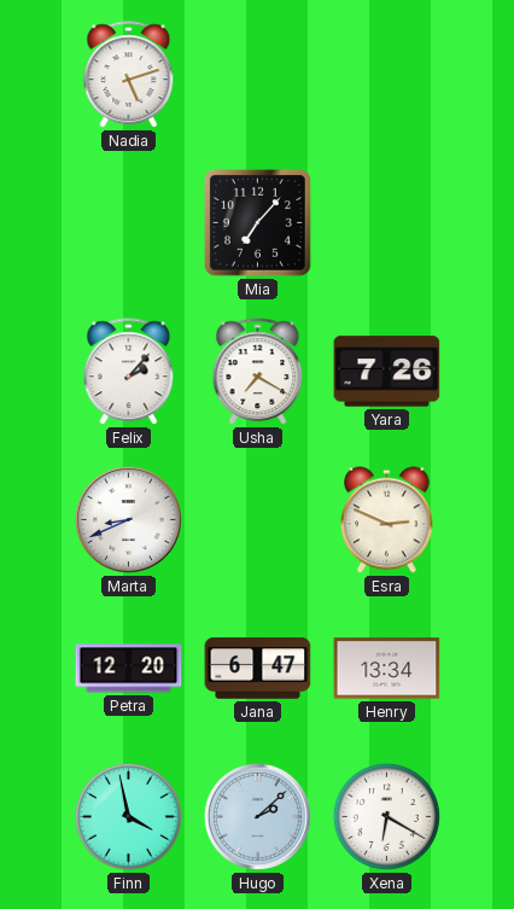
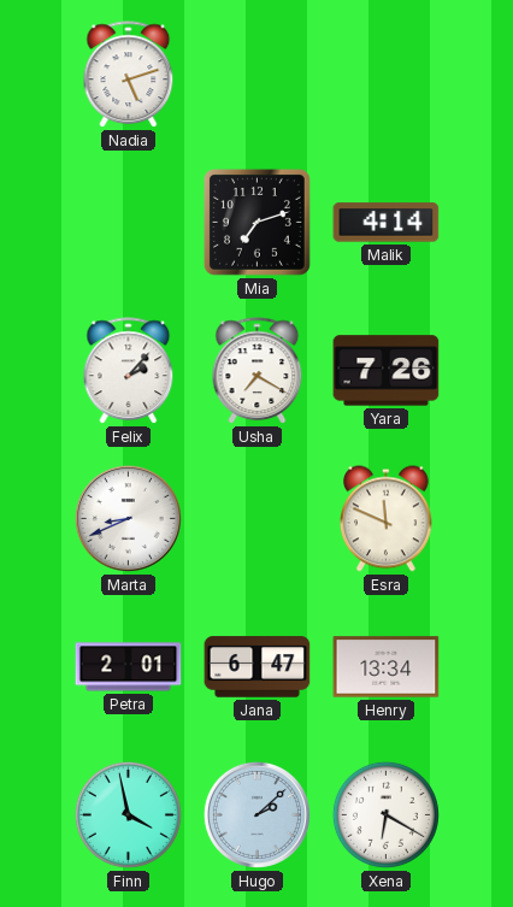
Mia: 7:07 -> 7:12 (256, 222)
Malik: none -> 4:14 (387, 223)
Esra: 2:49 -> 11:49 (387, 519)
Petra: 12:20 -> 2:01 (129, 667)
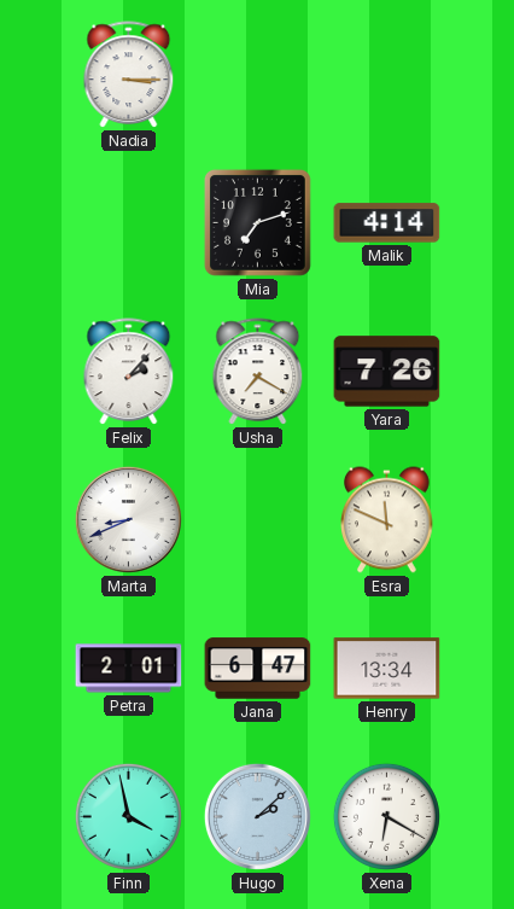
Nadia: 5:12 -> 3:15 (129, 75)
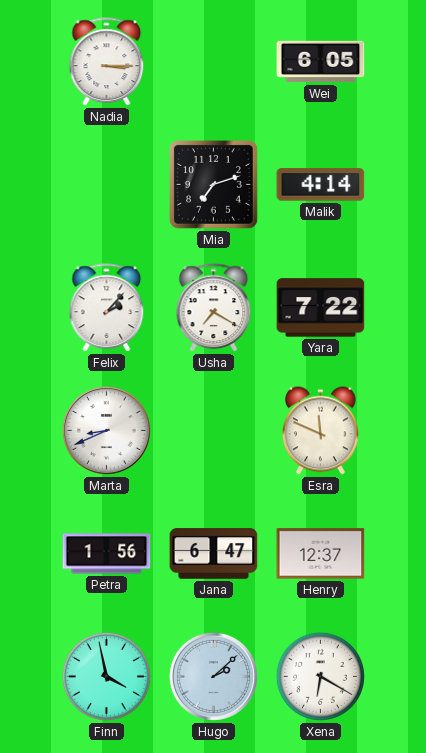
Wei: none -> 6:05 (321, 62)
Yara: 7:26 -> 7:22 (321, 308)
Petra: 2:01 -> 1:56 (107, 554)
Henry: 13:34 -> 12:37 (321, 554)
